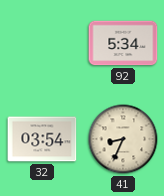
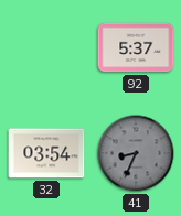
92: 5:34 -> 5:37 (136, 47)
41 dial: cream -> grey (136, 153)
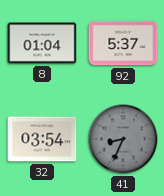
8: none -> 01:04 (42, 43)
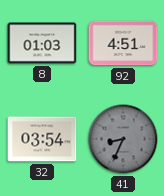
8: 01:04 -> 01:03 (42, 43)
92: 5:37 -> 4:51 (123, 43)
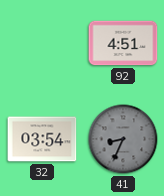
8: 01:03 -> none (42, 43)
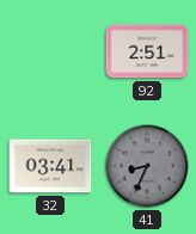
92: 4:51 -> 2:51 (147, 51)
32: 03:54 -> 03:41 (50, 166)
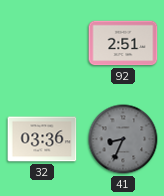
32: 03:41 -> 03:36 (42, 139)
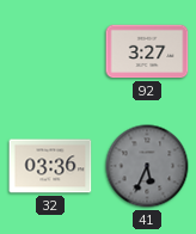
92: 2:51 -> 3:27 (147, 51)
41: 8:34 -> 5:34 (147, 166)
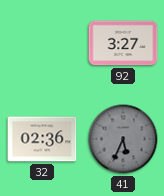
32: 03:36 -> 02:36 (42, 139)
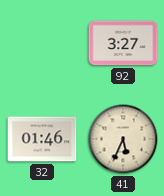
32: 02:36 -> 01:46 (42, 139)
41 dial: grey -> cream (123, 139)
